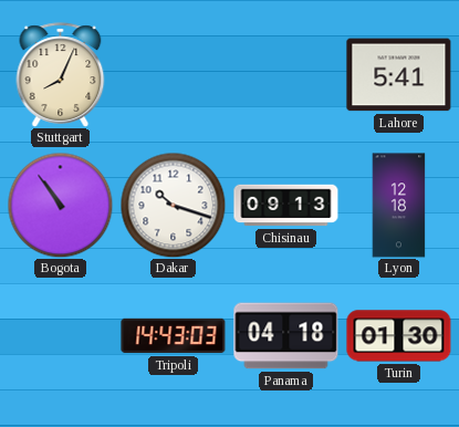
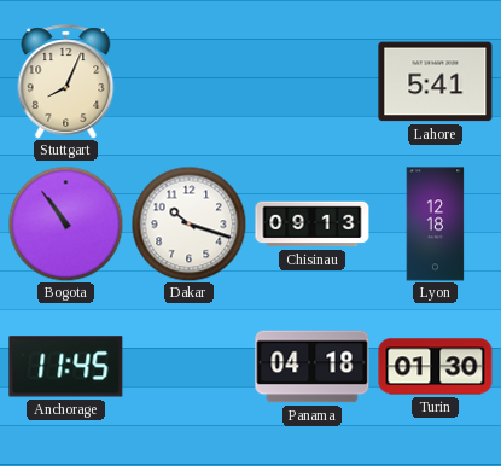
Anchorage: none -> 11:45 (66, 367)
Tripoli: 14:43 -> none (174, 336)
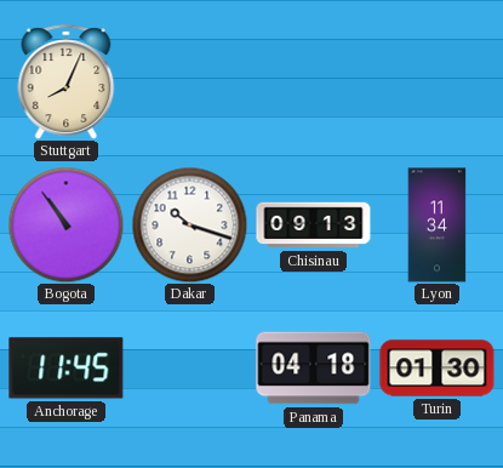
Lahore: 5:41 -> none (436, 82)
Lyon: 12:18 -> 11:34 (438, 226)
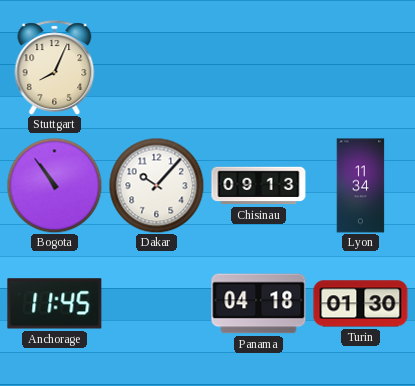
Dakar: 10:18 -> 10:07 (156, 185)
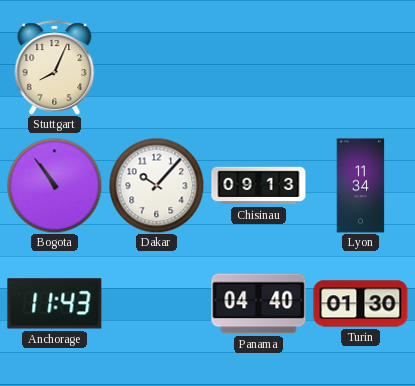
Anchorage: 11:45 -> 11:43 (55, 304)
Panama: 04:18 -> 04:40 (259, 304)
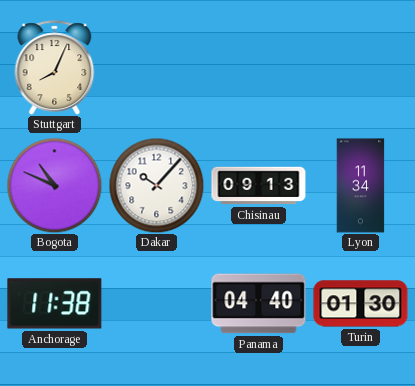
Bogota: 10:54 -> 10:49 (54, 185)
Anchorage: 11:43 -> 11:38 (55, 304)
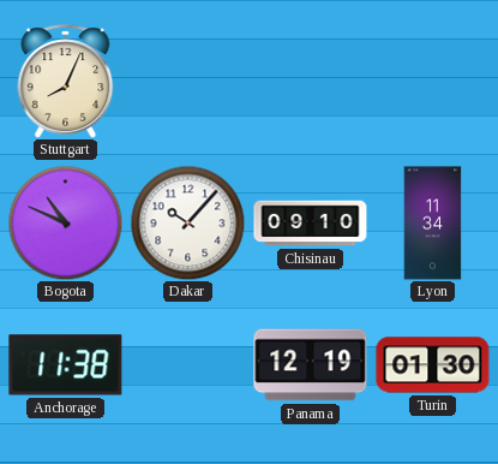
Chisinau: 09:13 -> 09:10 (311, 224)
Panama: 04:40 -> 12:19 (311, 365)
